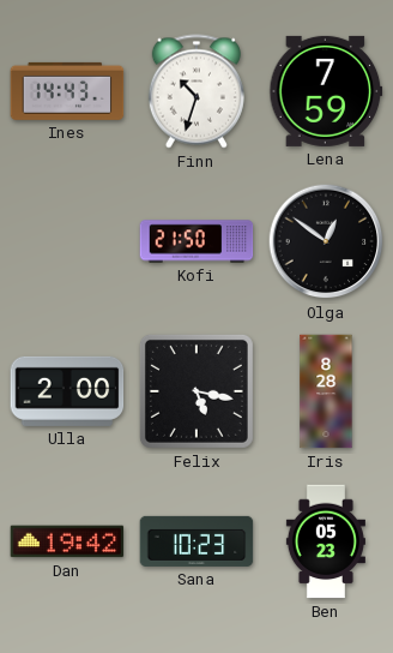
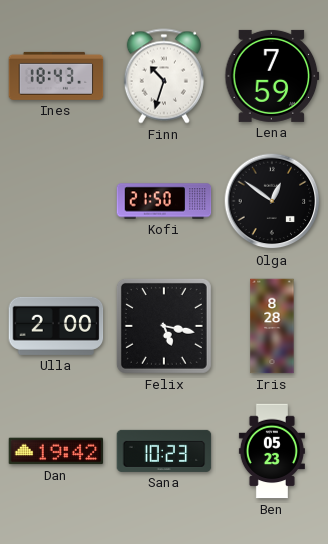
Ines: 14:43 -> 18:43 (56, 76)
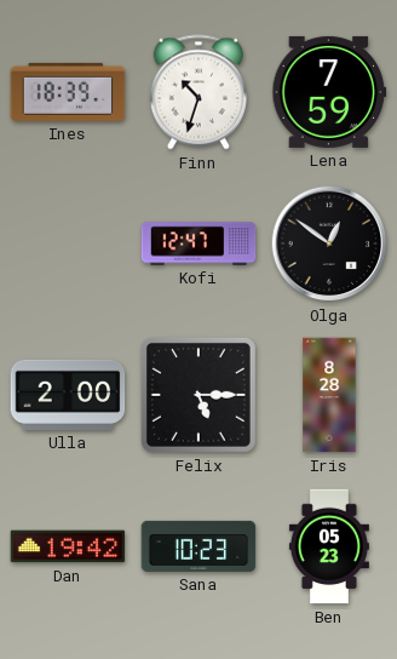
Ines: 18:43 -> 18:39 (68, 92)
Kofi: 21:50 -> 12:47 (198, 243)
Felix: 5:17 -> 5:15 (198, 395)
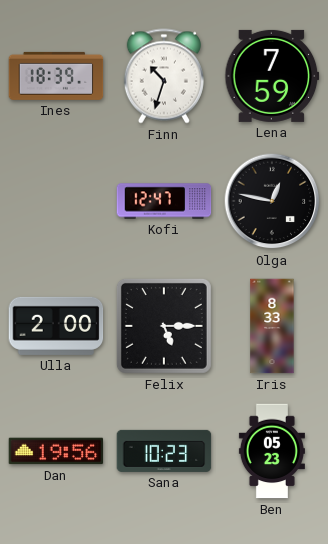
Olga: 12:51 -> 12:47 (272, 201)
Iris: 8:28 -> 8:33 (272, 326)
Dan: 19:42 -> 19:56 (56, 451)
